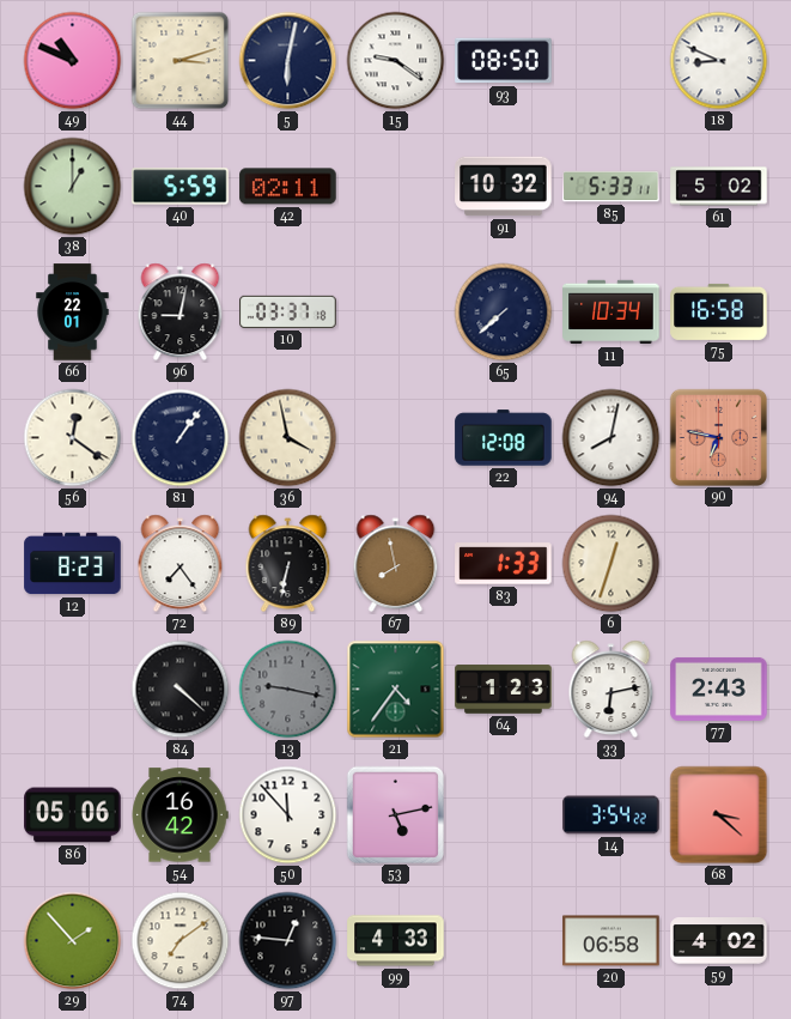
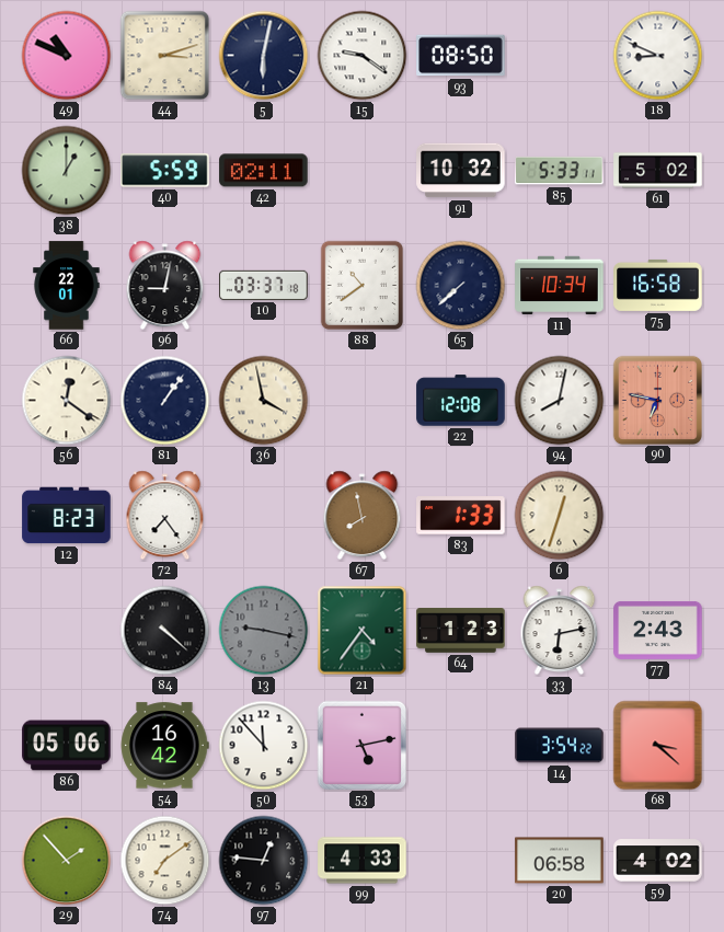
88: none -> 10:39 (361, 286)
89: 6:32 -> none (288, 564)
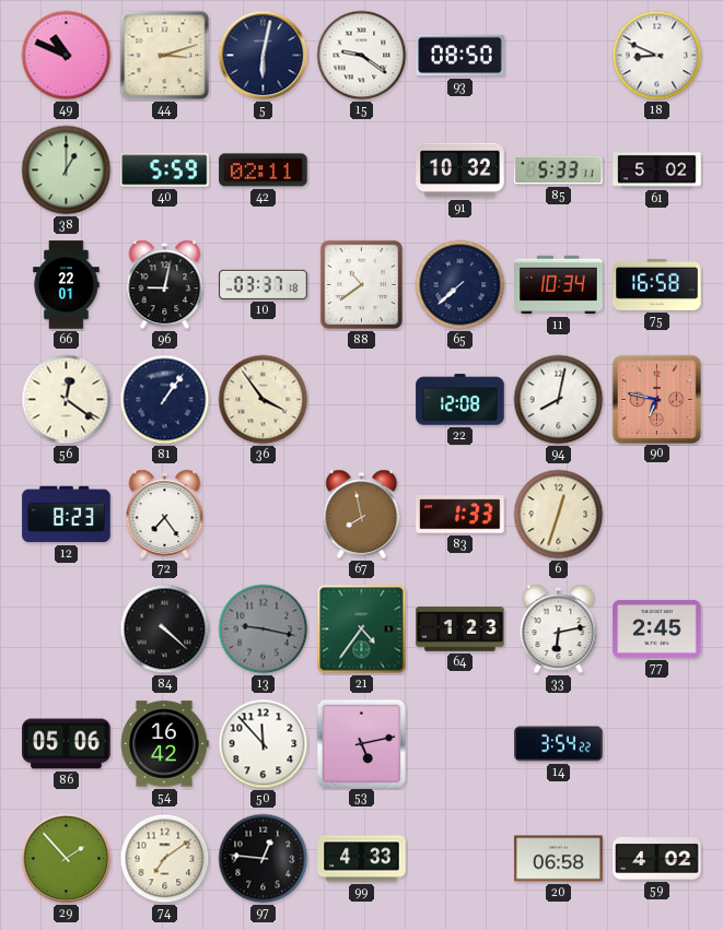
36: 3:58 -> 3:54 (264, 400)
77: 2:43 -> 2:45 (657, 628)
68: 3:22 -> none (658, 746)
